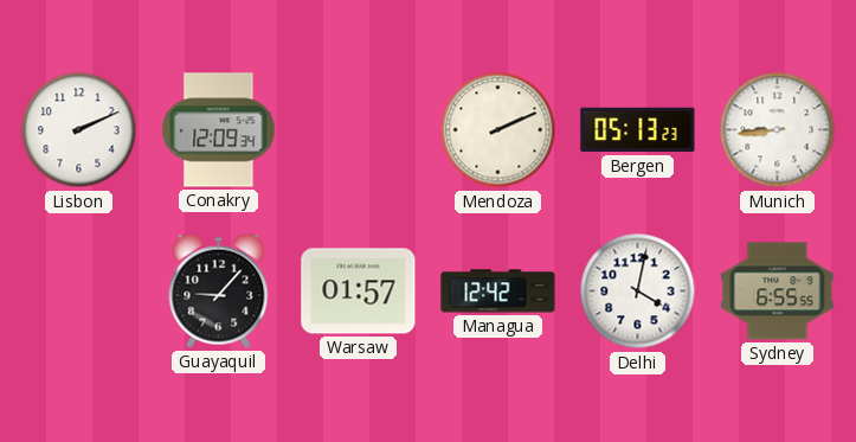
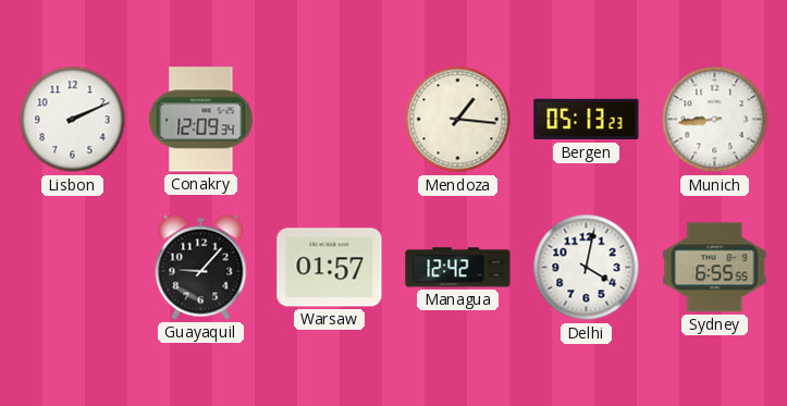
Mendoza: 2:11 -> 1:16 (458, 120)
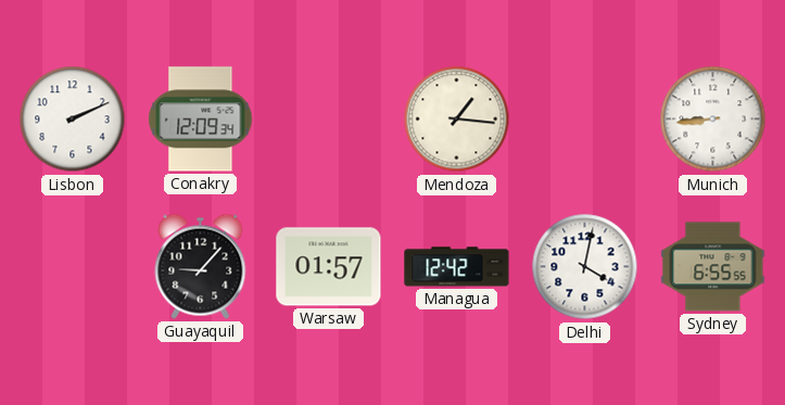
Bergen: 05:13 -> none (587, 120)
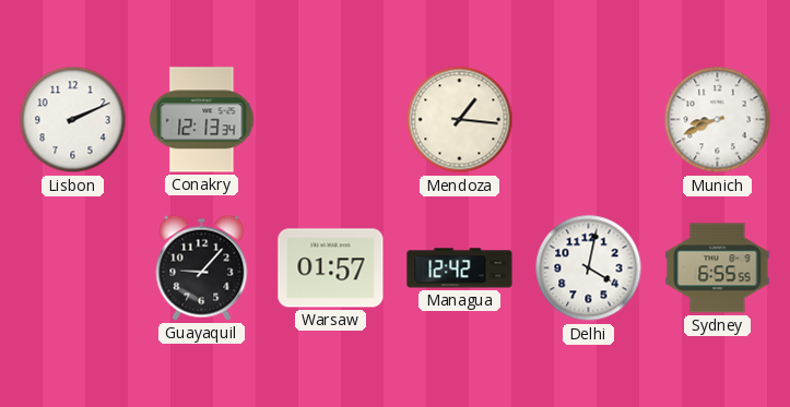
Conakry: 12:09 -> 12:13 (202, 120)
Munich: 8:44 -> 8:41 (718, 120)
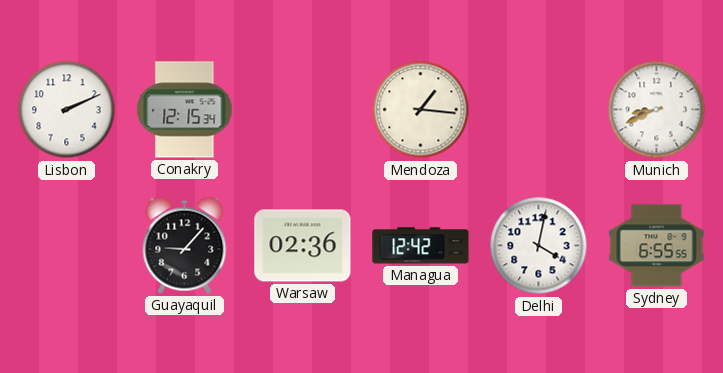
Conakry: 12:13 -> 12:15 (185, 110)
Warsaw: 01:57 -> 02:36 (303, 246)
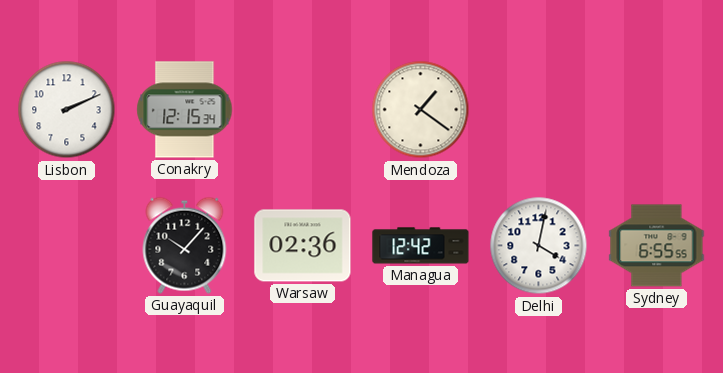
Mendoza: 1:16 -> 1:21 (421, 110)
Munich: 8:41 -> none (657, 110)
Guayaquil: 9:07 -> 10:07 (185, 245)
